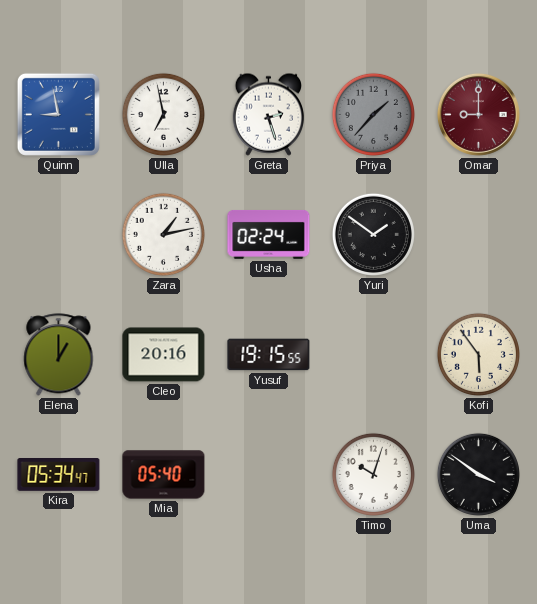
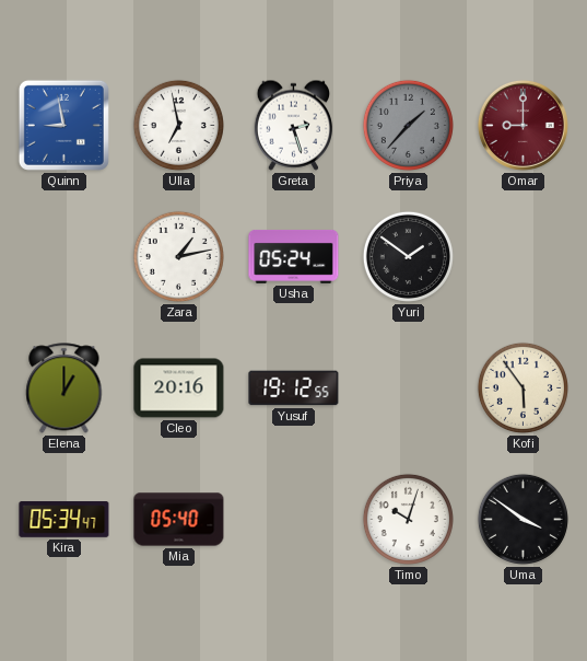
Usha: 02:24 -> 05:24 (294, 256)
Yusuf: 19:15 -> 19:12 (294, 389)
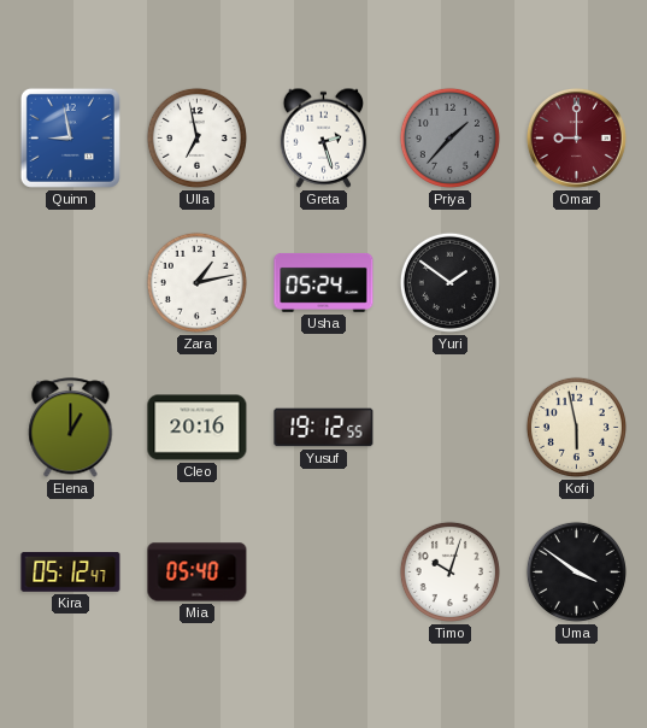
Kofi: 5:54 -> 5:58 (576, 427)
Kira: 05:34 -> 05:12 (71, 573)
